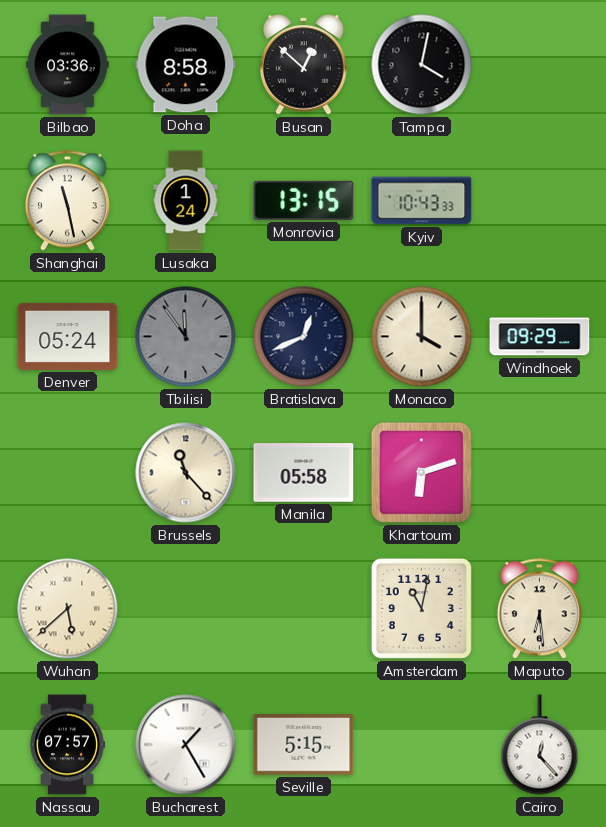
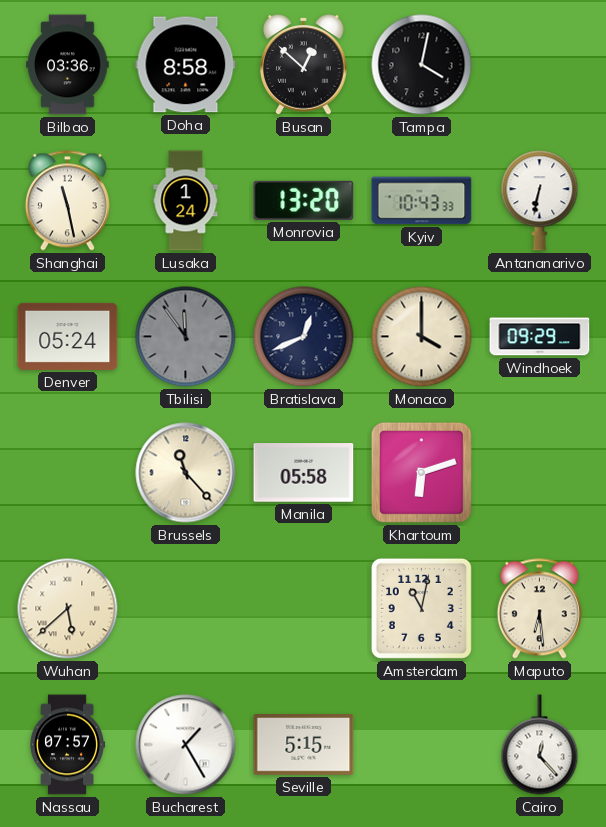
Monrovia: 13:15 -> 13:20 (304, 200)
Antananarivo: none -> 6:32 (540, 201)
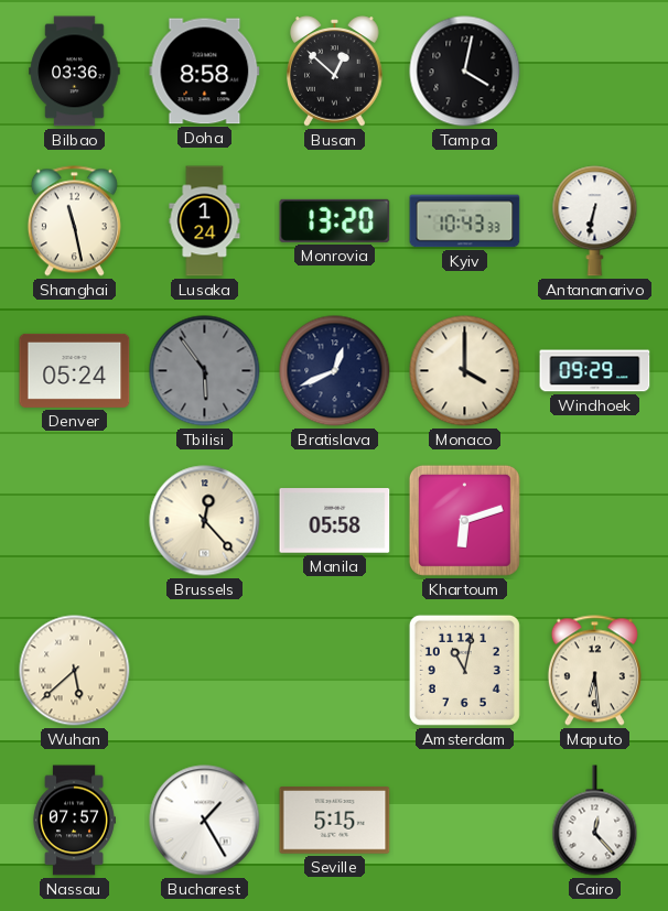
Tbilisi: 11:54 -> 5:54 (205, 371)
Brussels: 11:23 -> 12:23 (205, 521)
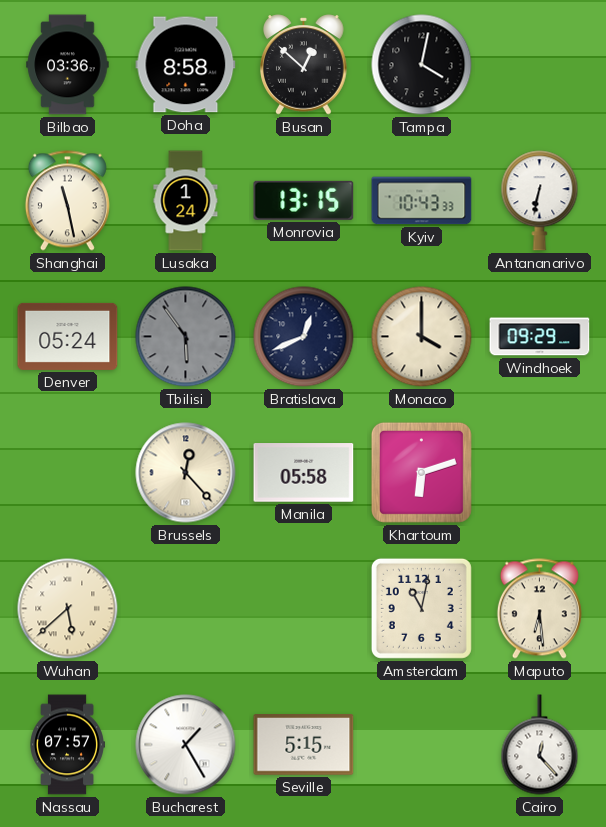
Monrovia: 13:20 -> 13:15 (304, 200)
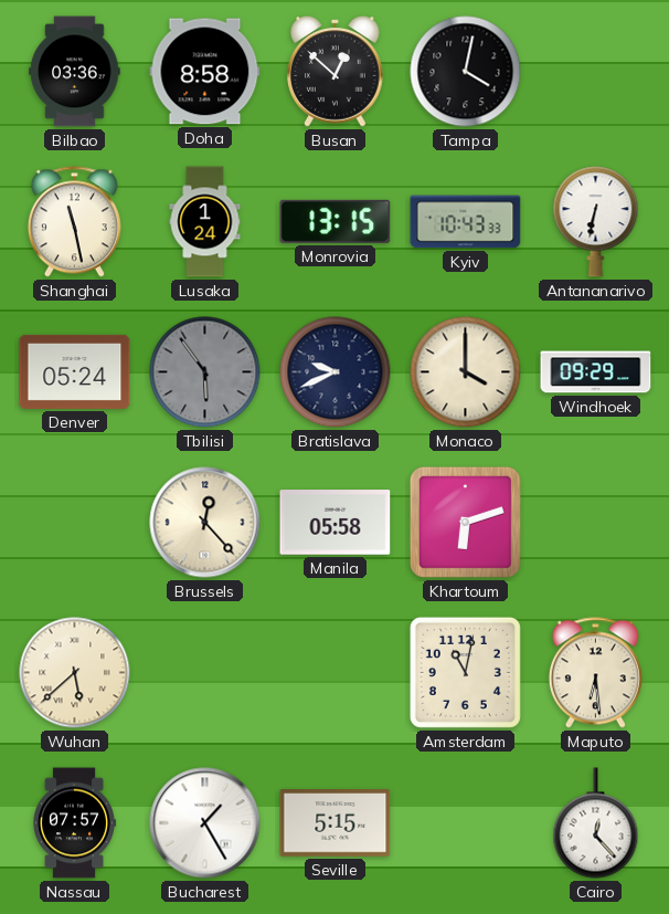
Bratislava: 12:41 -> 9:41 (336, 372)
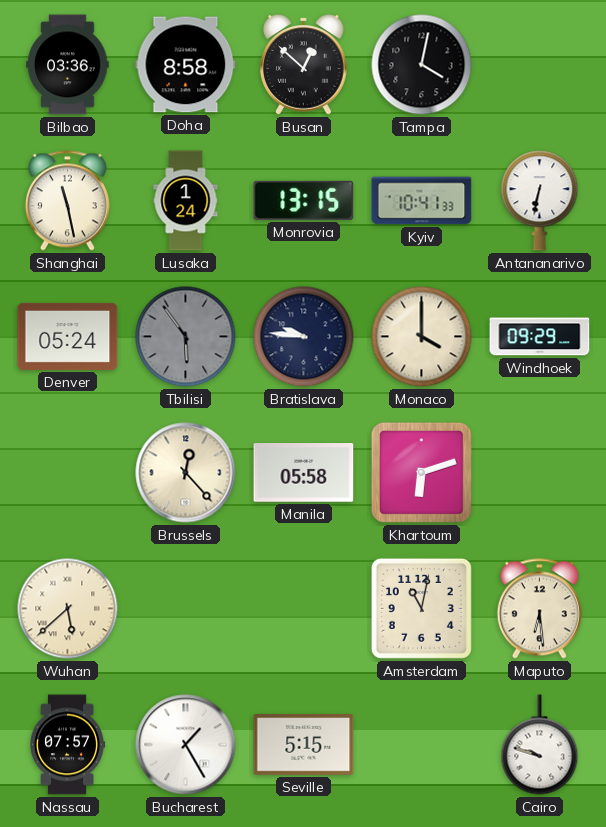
Kyiv: 10:43 -> 10:41 (422, 201)
Bratislava: 9:41 -> 9:46 (304, 337)
Cairo: 12:23 -> 9:48 (540, 745)
